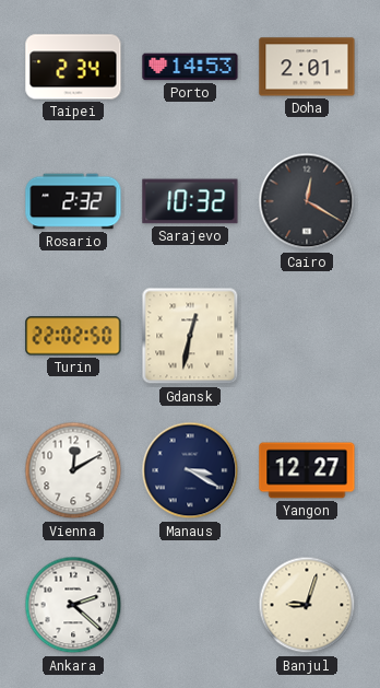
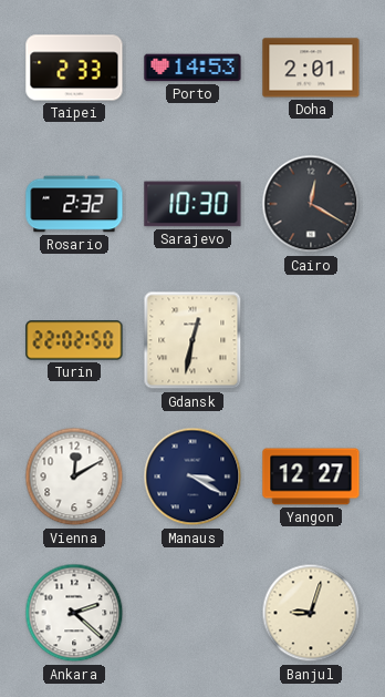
Taipei: 2:34 -> 2:33 (74, 68)
Sarajevo: 10:32 -> 10:30 (192, 204)
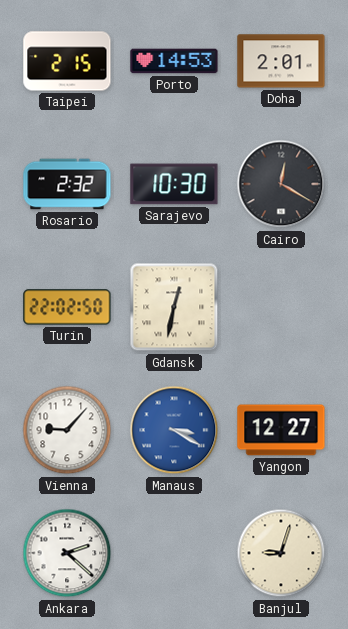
Taipei: 2:33 -> 2:15 (67, 61)
Vienna: 12:10 -> 9:07 (67, 430)
Manaus dial: navy -> blue (174, 430)
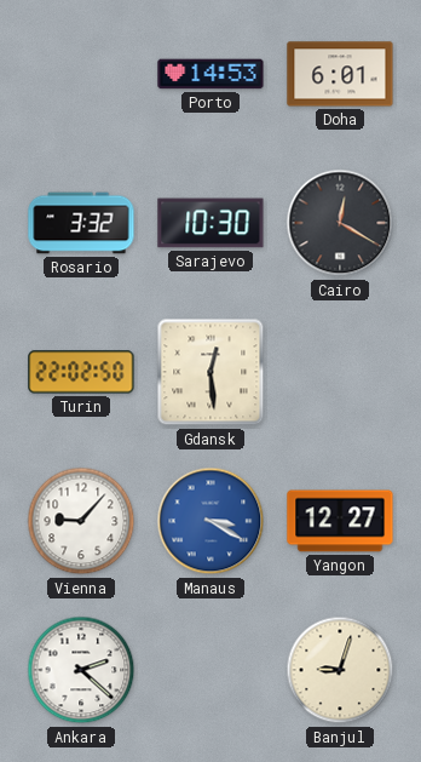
Taipei: 2:15 -> none (67, 61)
Doha: 2:01 -> 6:01 (340, 74)
Rosario: 2:32 -> 3:32 (81, 223)
Gdansk: 12:32 -> 12:29 (211, 372)
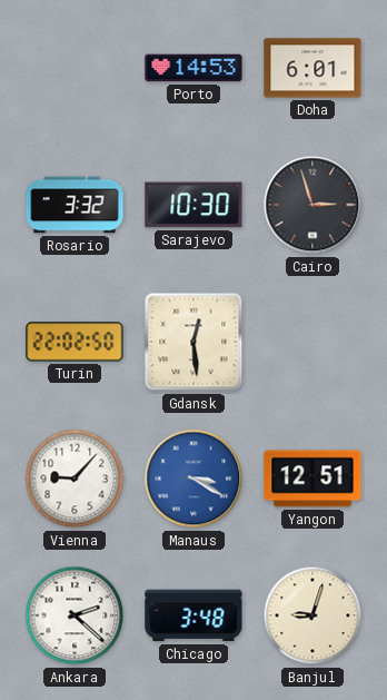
Cairo: 12:20 -> 2:57 (312, 205)
Yangon: 12:27 -> 12:51 (312, 479)
Chicago: none -> 3:48 (193, 615)
